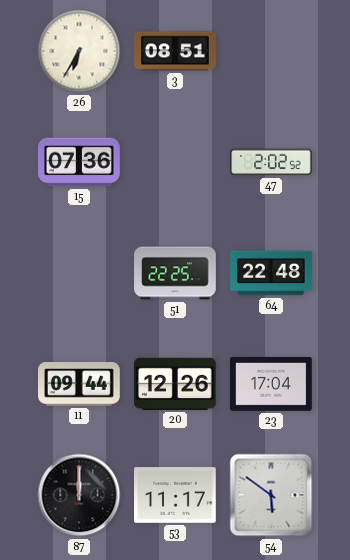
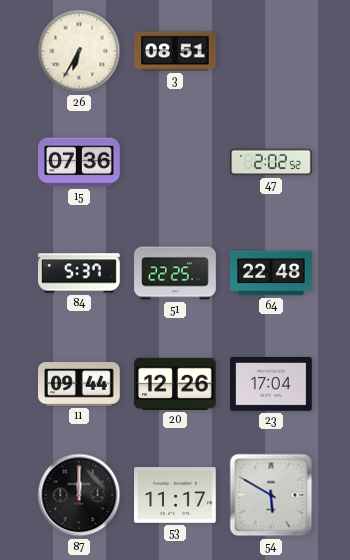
84: none -> 5:37 (79, 273)
54: 5:51 -> 5:50 (271, 495)
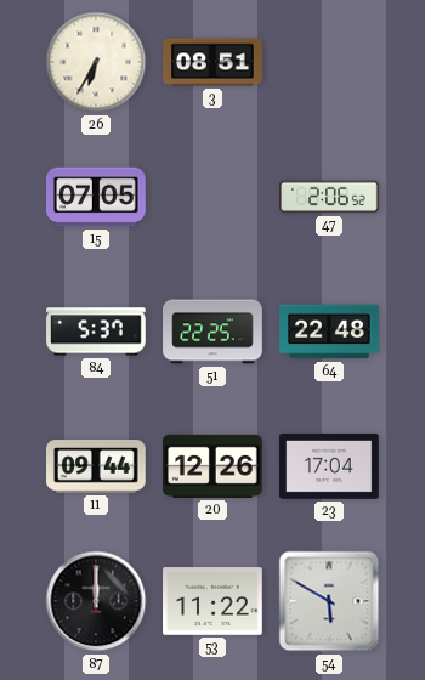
15: 07:36 -> 07:05 (97, 197)
47: 2:02 -> 2:06 (329, 197)
53: 11:17 -> 11:22 (212, 601)
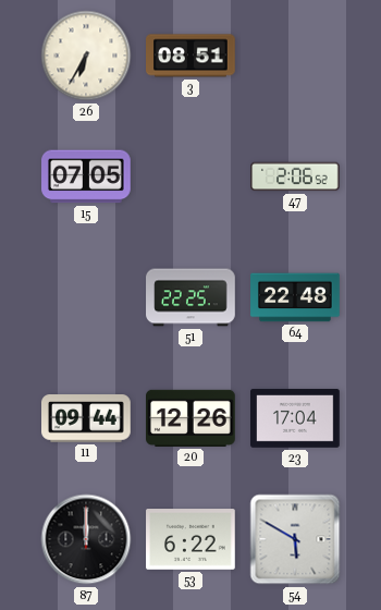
84: 5:37 -> none (96, 331)
53: 11:22 -> 6:22 (190, 539)
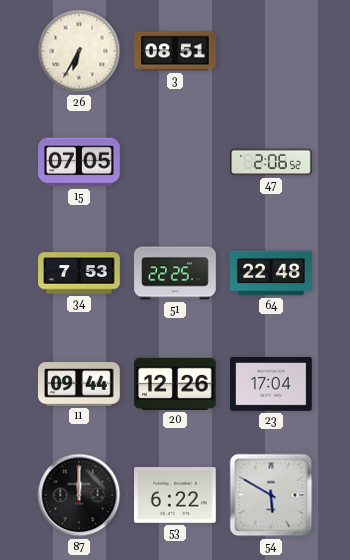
34: none -> 7:53 (79, 273)
